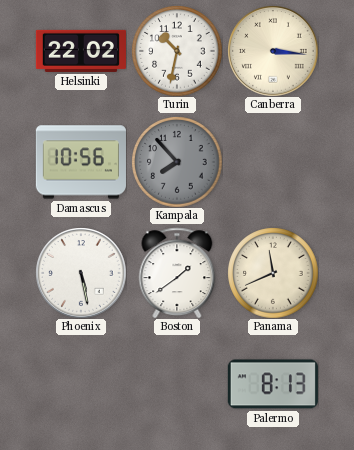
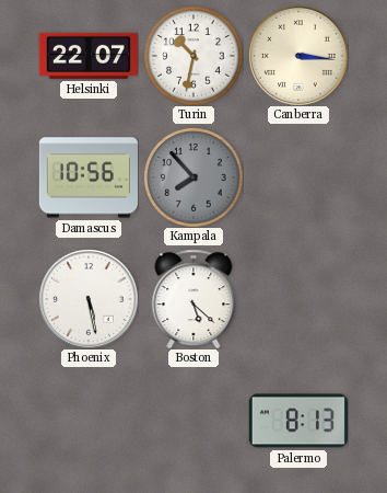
Helsinki: 22:02 -> 22:07 (89, 56)
Boston: 1:39 -> 5:22 (193, 299)
Panama: 11:41 -> none (273, 273)
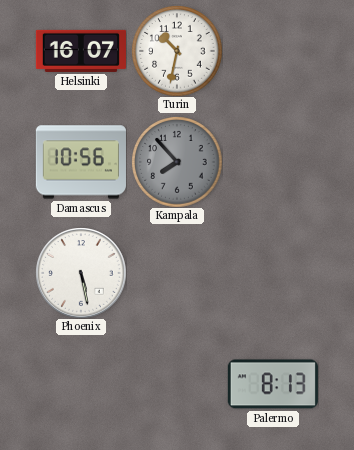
Helsinki: 22:07 -> 16:07 (81, 51)
Canberra: 3:16 -> none (298, 56)
Boston: 5:22 -> none (193, 299)
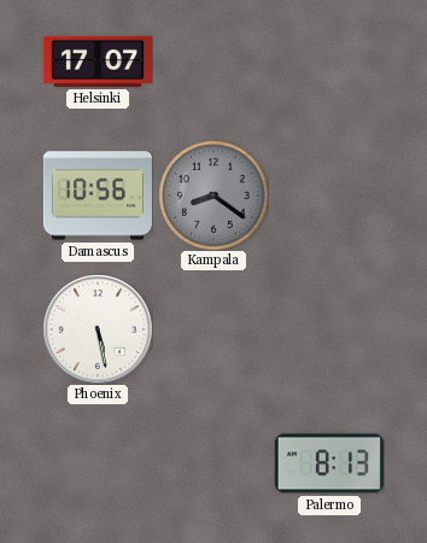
Helsinki: 16:07 -> 17:07 (98, 62)
Turin: 10:32 -> none (177, 51)
Kampala: 7:53 -> 8:21 (213, 195)
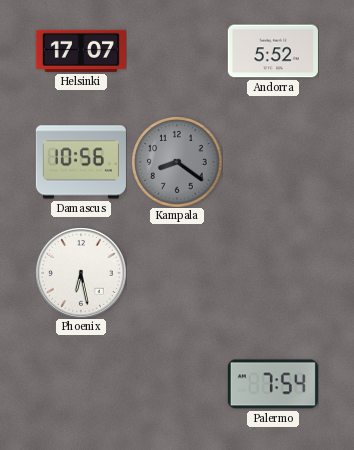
Andorra: none -> 5:52 (273, 51)
Phoenix: 5:28 -> 6:28 (81, 273)
Palermo: 8:13 -> 7:54 (273, 384)
